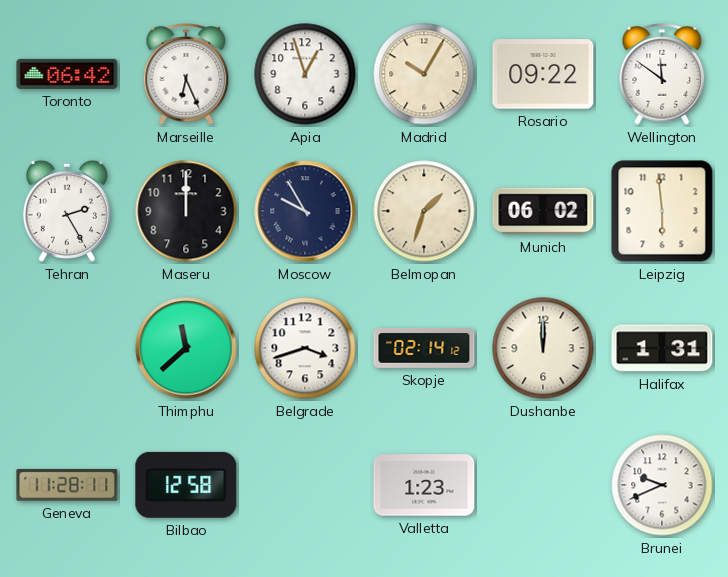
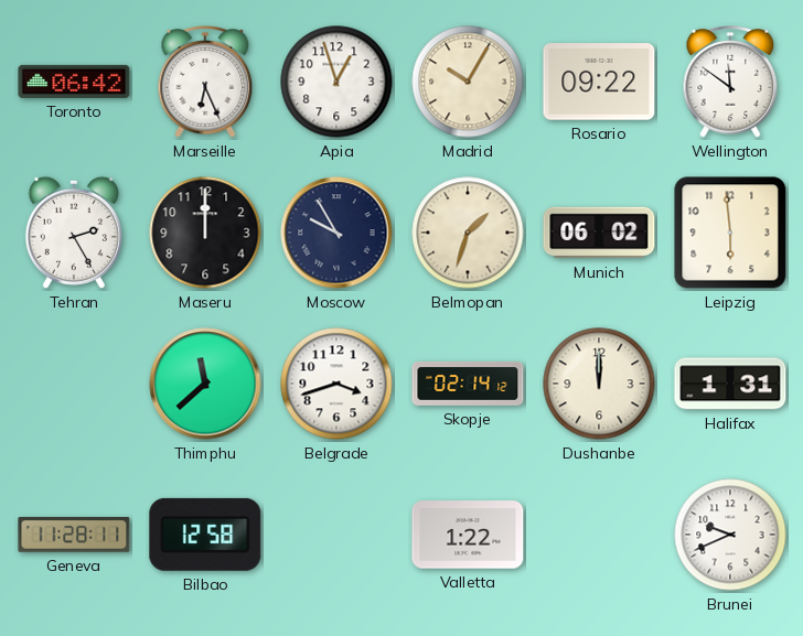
Valletta: 1:23 -> 1:22 (468, 535)
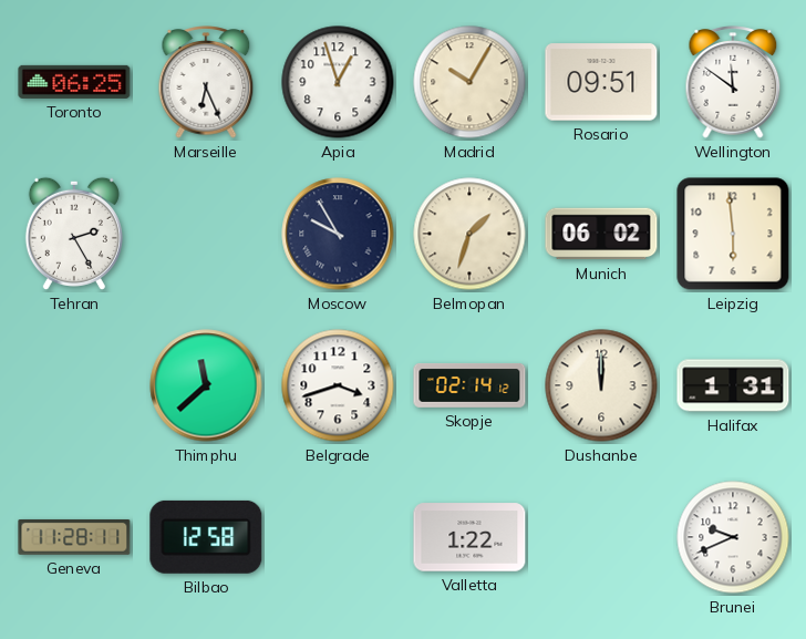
Toronto: 06:42 -> 06:25 (74, 82)
Rosario: 09:22 -> 09:51 (601, 82)
Maseru: 12:00 -> none (205, 233)
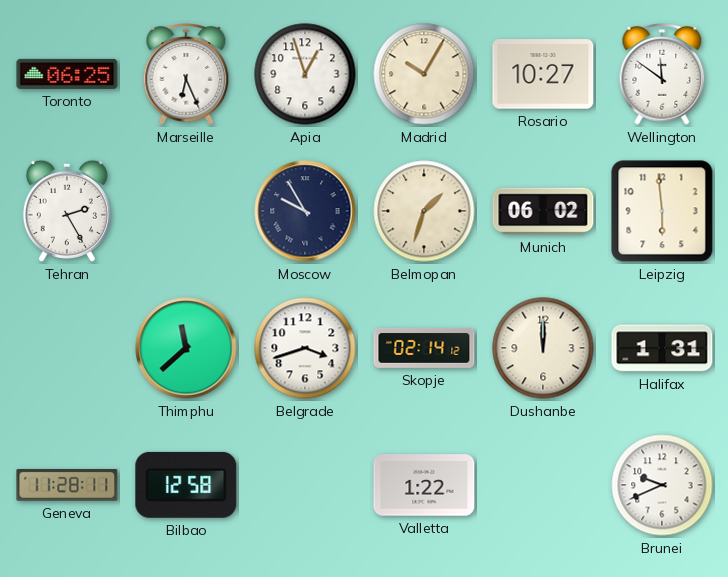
Rosario: 09:51 -> 10:27 (543, 74)
